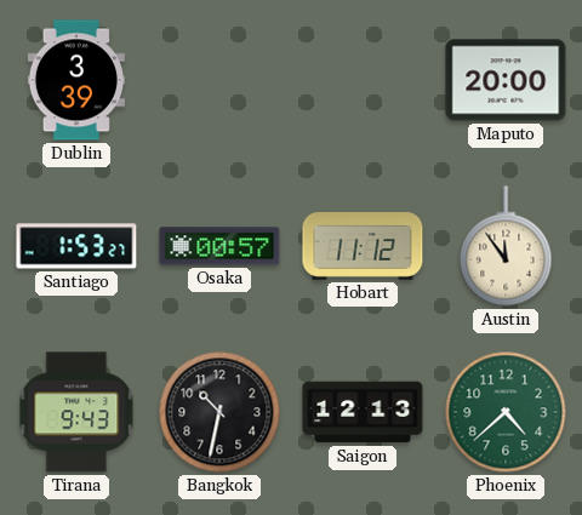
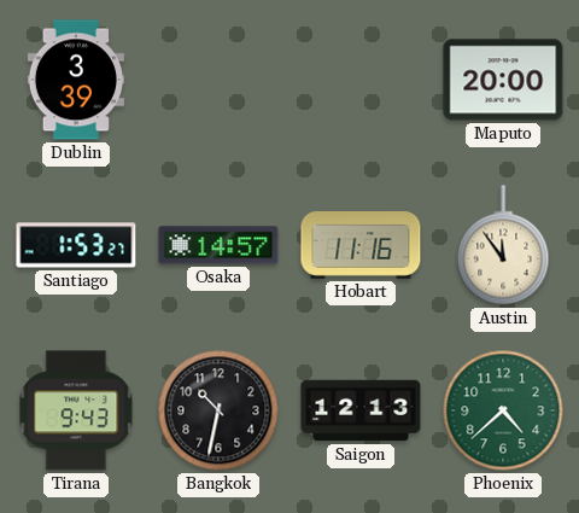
Osaka: 00:57 -> 14:57 (218, 245)
Hobart: 11:12 -> 11:16 (361, 246)
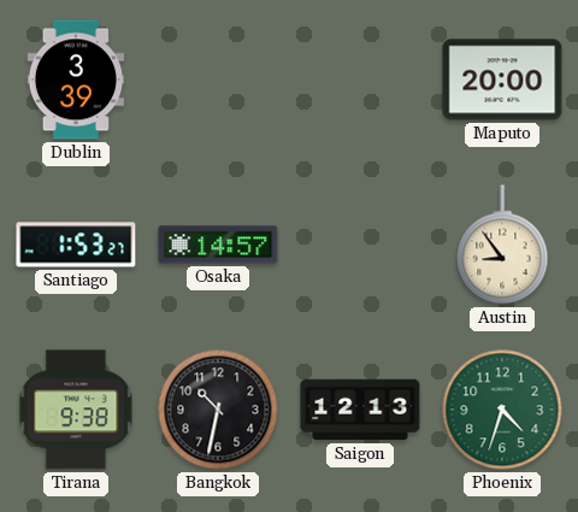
Hobart: 11:16 -> none (361, 246)
Austin: 11:54 -> 8:54 (502, 245)
Tirana: 9:43 -> 9:38 (76, 410)
Phoenix: 4:38 -> 4:33 (502, 410)
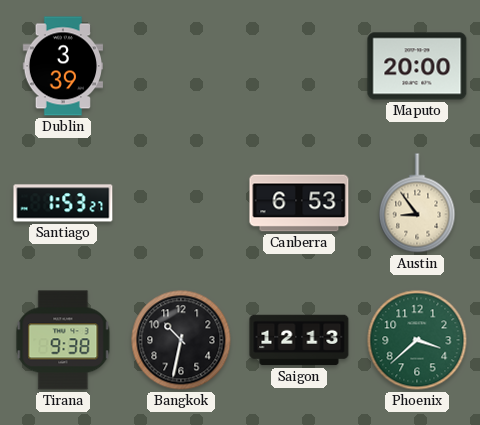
Osaka: 14:57 -> none (218, 245)
Canberra: none -> 6:53 (299, 203)
Phoenix: 4:33 -> 3:38 (417, 340)
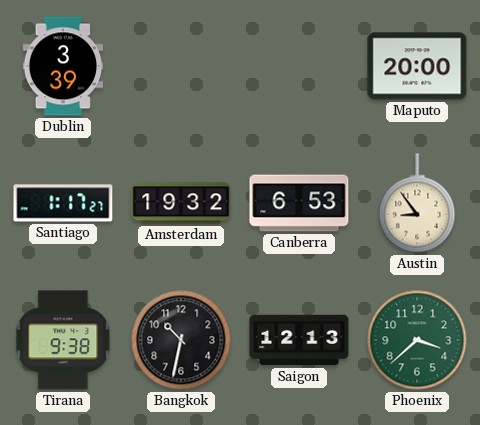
Santiago: 1:53 -> 1:17 (63, 203)
Amsterdam: none -> 19:32 (181, 203)
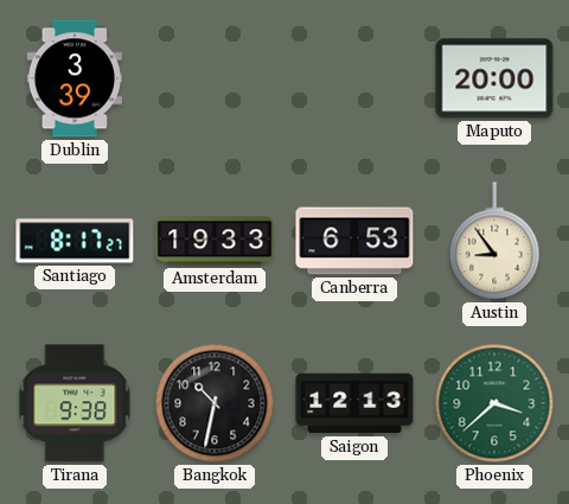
Santiago: 1:17 -> 8:17 (75, 241)
Amsterdam: 19:32 -> 19:33 (215, 241)
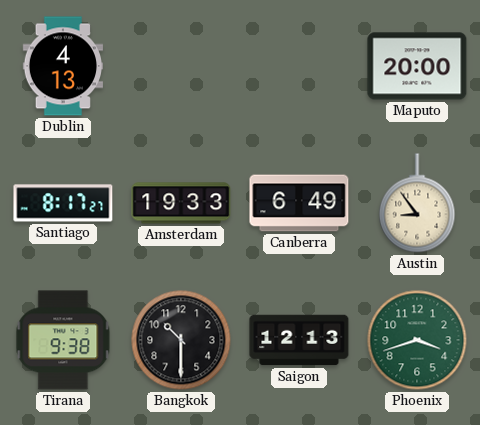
Dublin: 3:39 -> 4:13 (62, 66)
Canberra: 6:53 -> 6:49 (299, 203)
Bangkok: 10:32 -> 10:30 (181, 340)
Phoenix: 3:38 -> 3:42 (417, 340)
